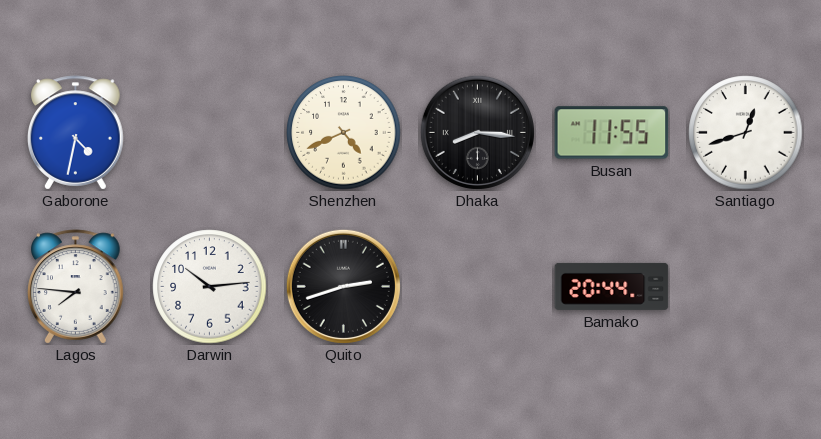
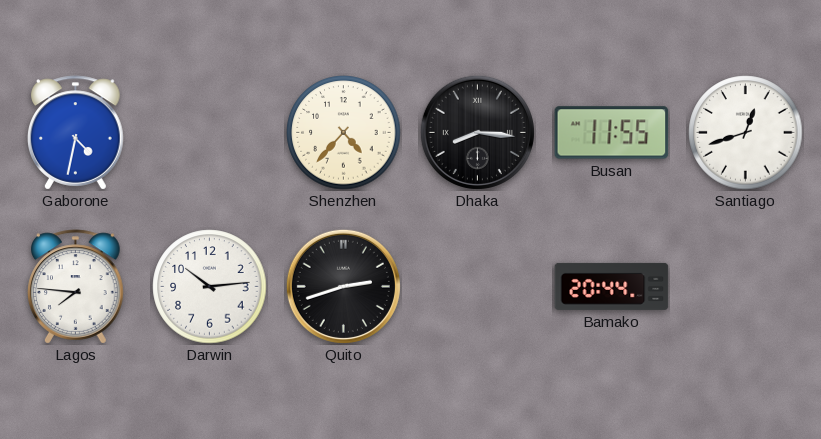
Shenzhen: 4:41 -> 4:37 (344, 133)
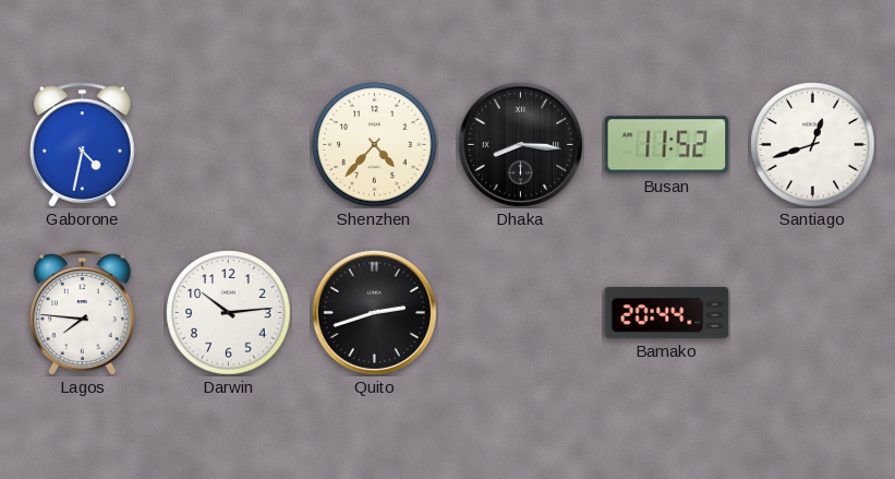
Busan: 11:55 -> 11:52 (667, 145)
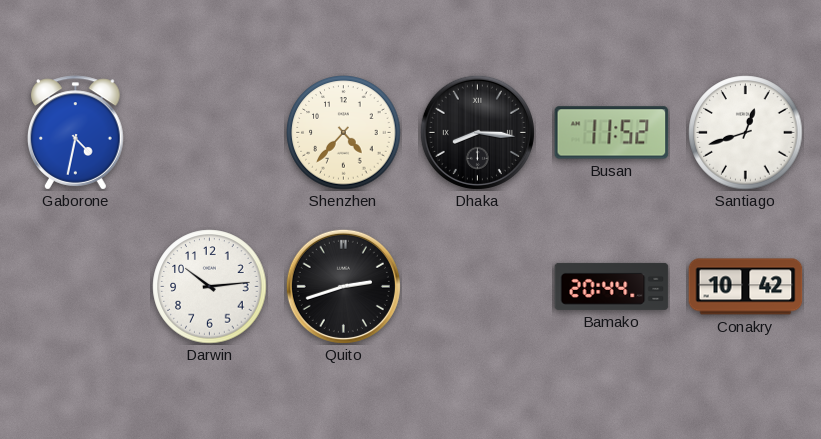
Lagos: 7:46 -> none (83, 313)
Conakry: none -> 10:42 (746, 287)
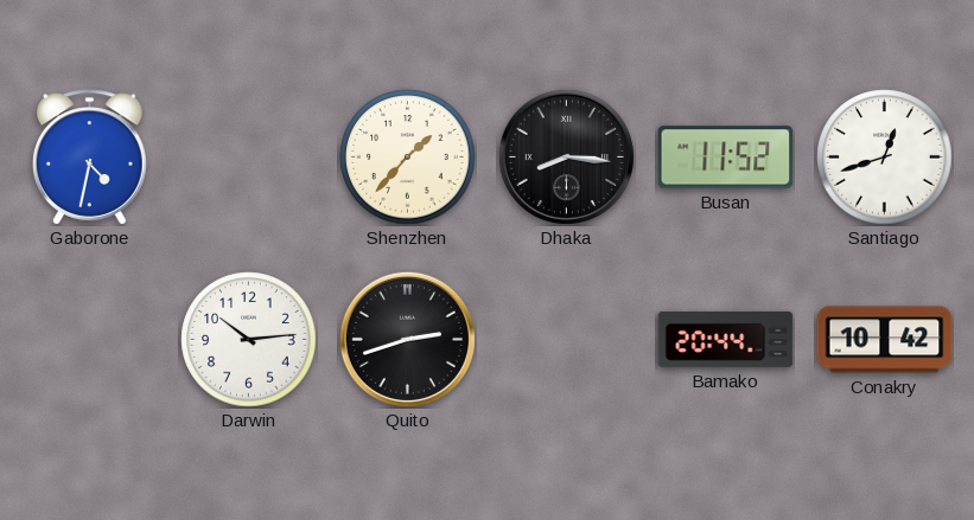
Shenzhen: 4:37 -> 1:37 (408, 158)
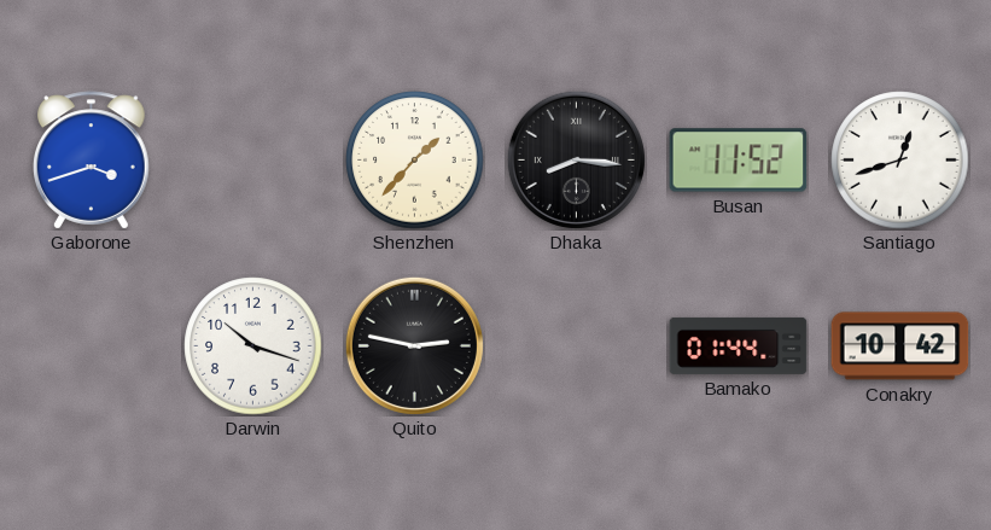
Gaborone: 4:32 -> 3:42 (92, 161)
Darwin: 10:14 -> 10:18 (253, 346)
Quito: 2:42 -> 2:47 (414, 345)
Bamako: 20:44 -> 01:44 (739, 345)
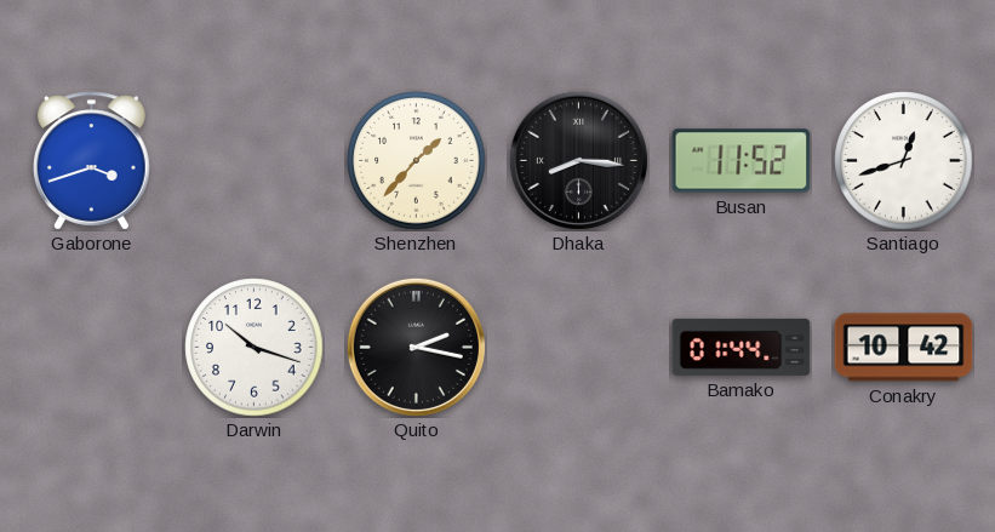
Quito: 2:47 -> 2:17 (416, 347)
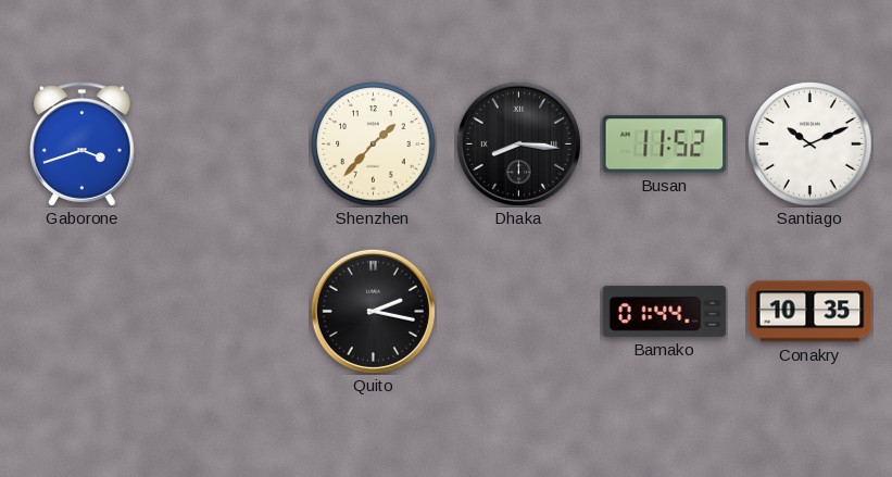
Santiago: 12:42 -> 10:11 (811, 145)
Darwin: 10:18 -> none (255, 348)
Conakry: 10:42 -> 10:35 (811, 312)
